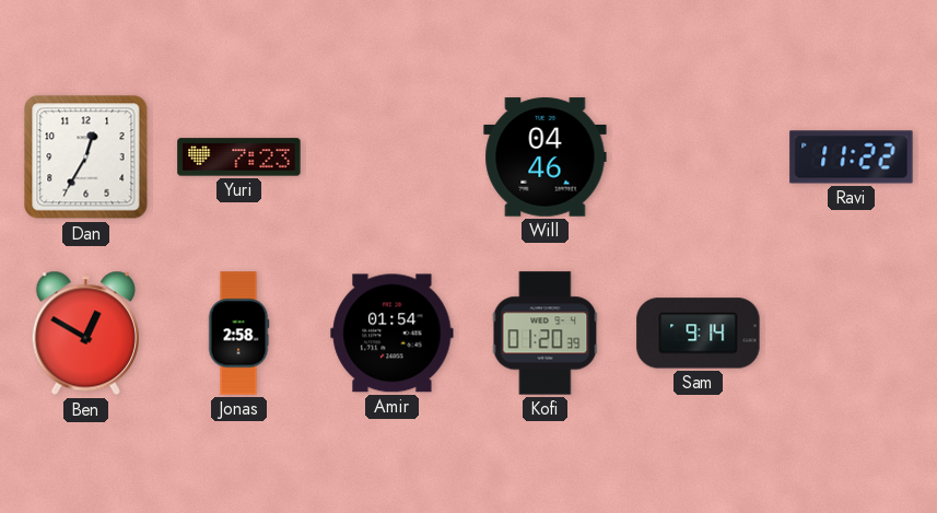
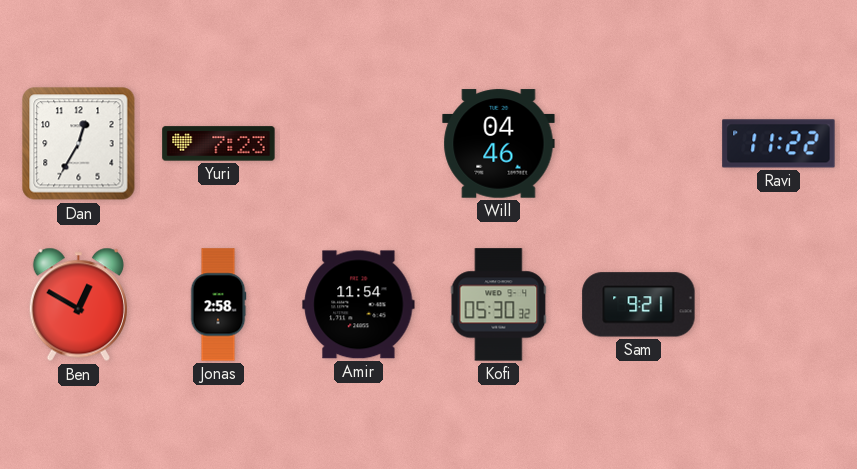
Amir: 01:54 -> 11:54 (359, 305)
Kofi: 01:20 -> 05:30 (499, 305)
Sam: 9:14 -> 9:21 (639, 305)
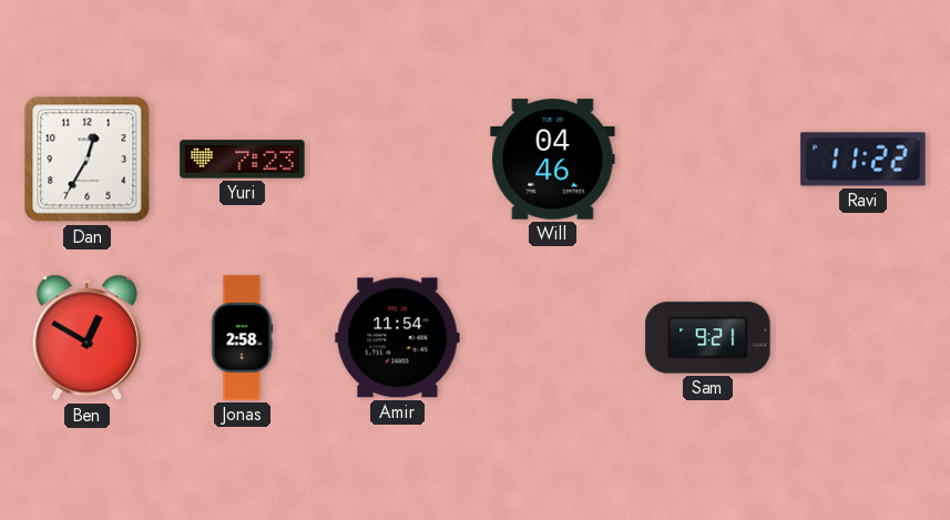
Kofi: 05:30 -> none (499, 305)
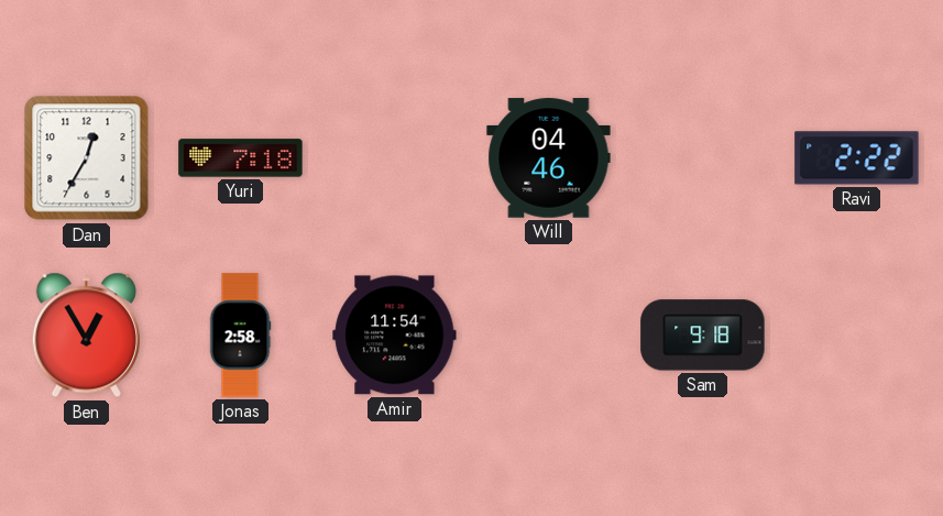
Yuri: 7:23 -> 7:18 (241, 158)
Ravi: 11:22 -> 2:22 (857, 158)
Ben: 12:50 -> 12:55 (86, 336)
Sam: 9:21 -> 9:18 (703, 336)
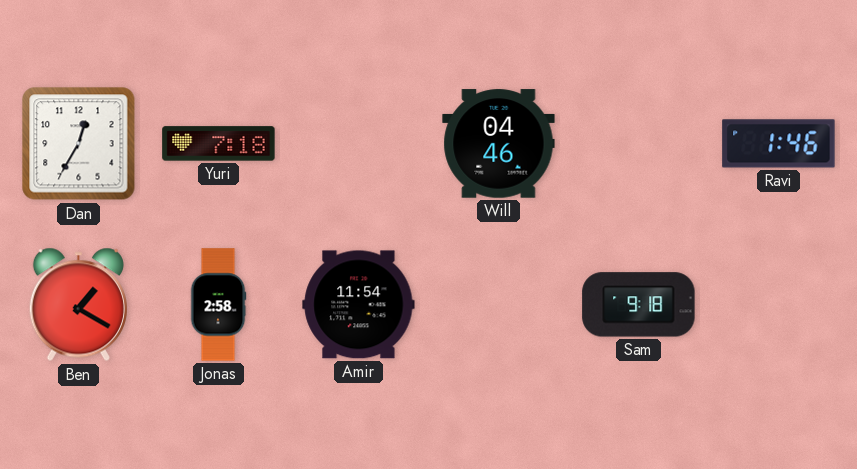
Ravi: 2:22 -> 1:46 (779, 144)
Ben: 12:55 -> 1:20 (78, 305)
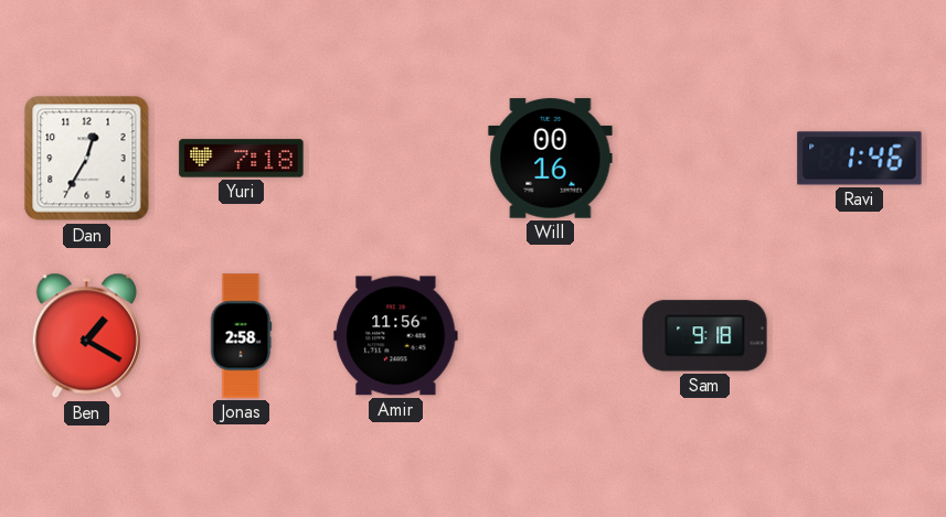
Will: 04:46 -> 00:16 (551, 159)
Amir: 11:54 -> 11:56 (396, 336)
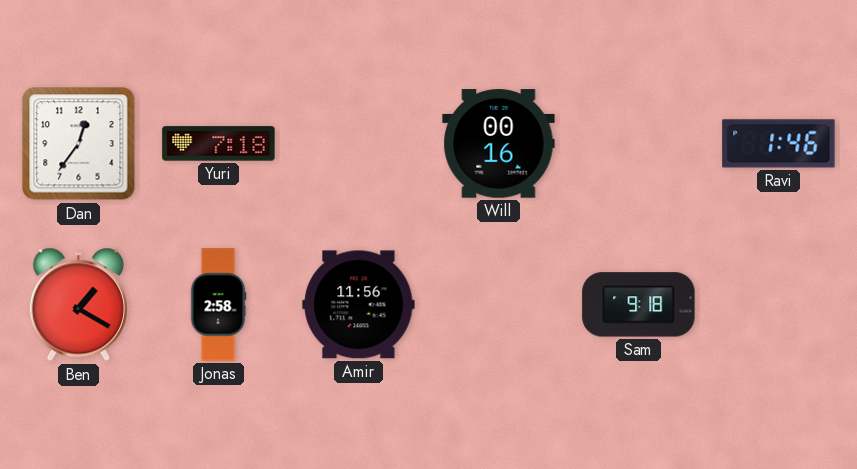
Dan: 12:35 -> 12:36 (79, 144)
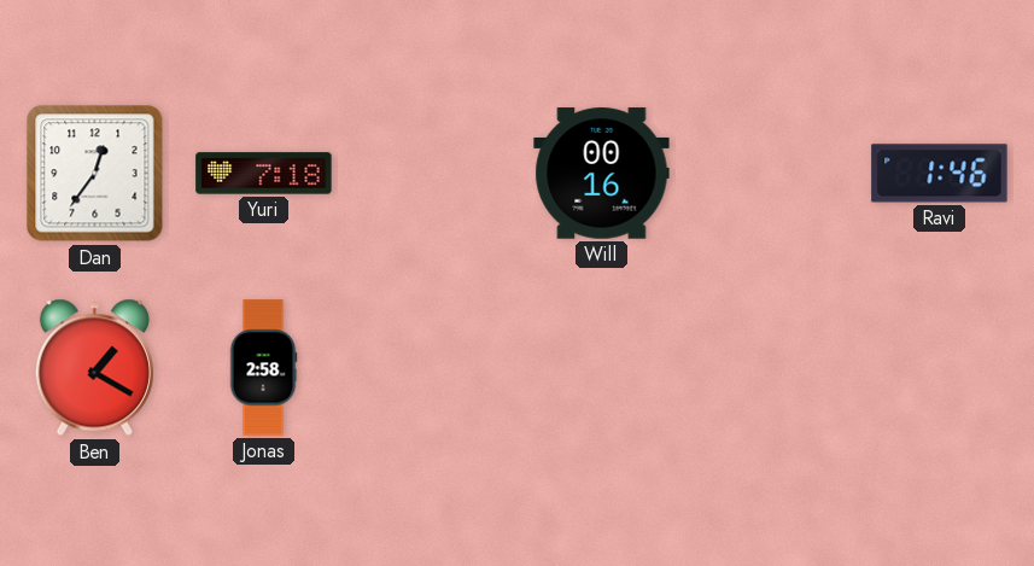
Amir: 11:56 -> none (359, 305)
Sam: 9:18 -> none (639, 305)
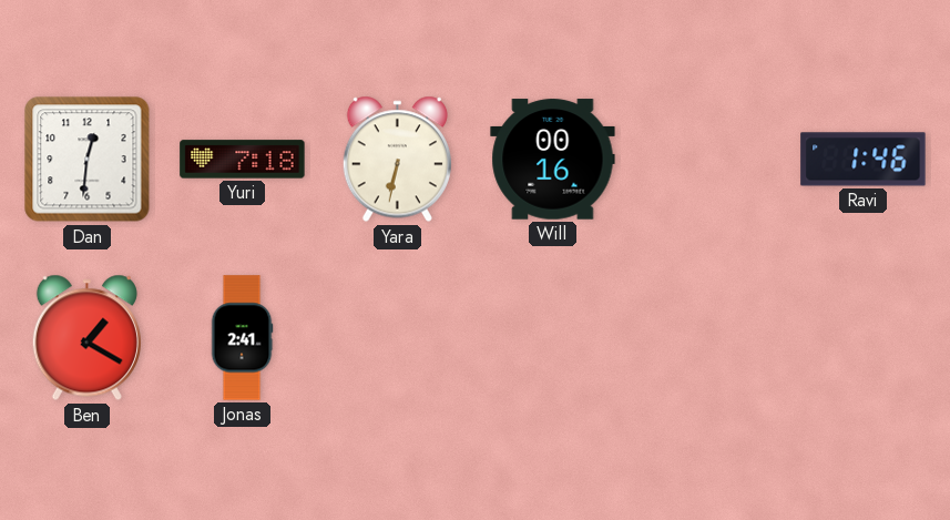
Dan: 12:36 -> 12:31 (88, 160)
Yara: none -> 6:32 (397, 160)
Jonas: 2:58 -> 2:41 (242, 338)
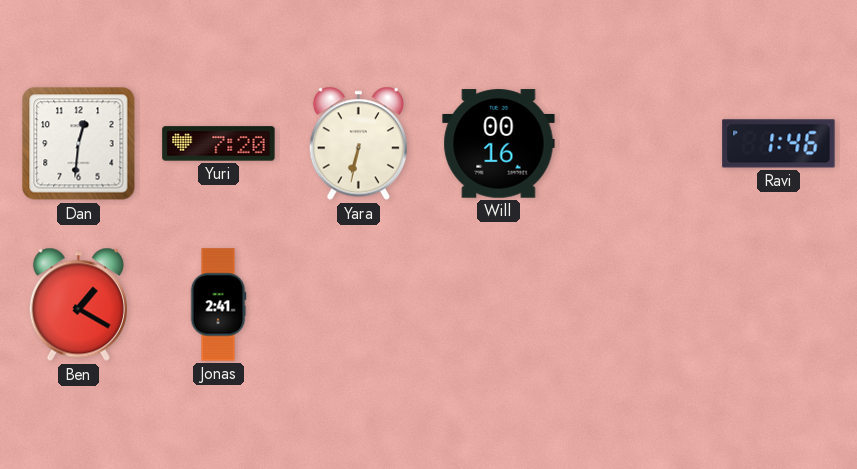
Yuri: 7:18 -> 7:20 (219, 144)
